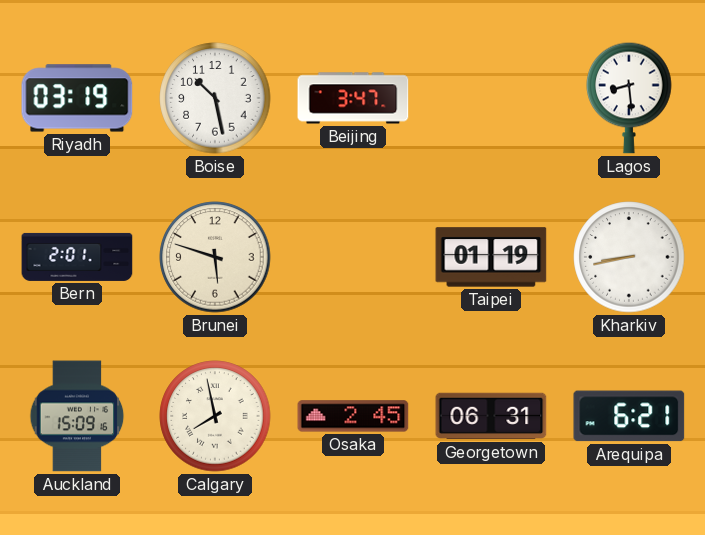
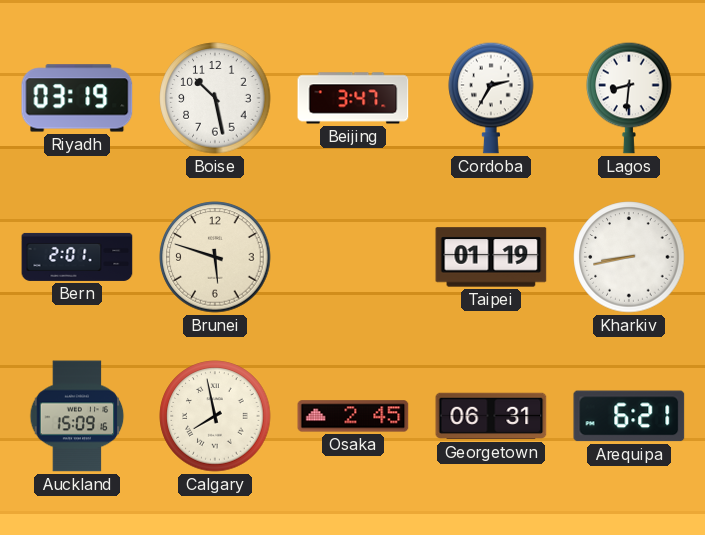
Cordoba: none -> 2:35 (491, 98)
Lagos: 8:29 -> 8:31 (629, 98)
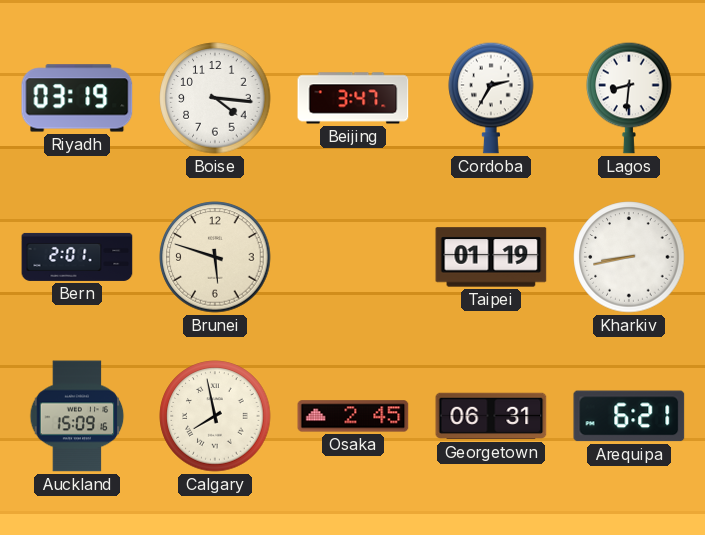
Boise: 10:28 -> 4:16 (215, 98)
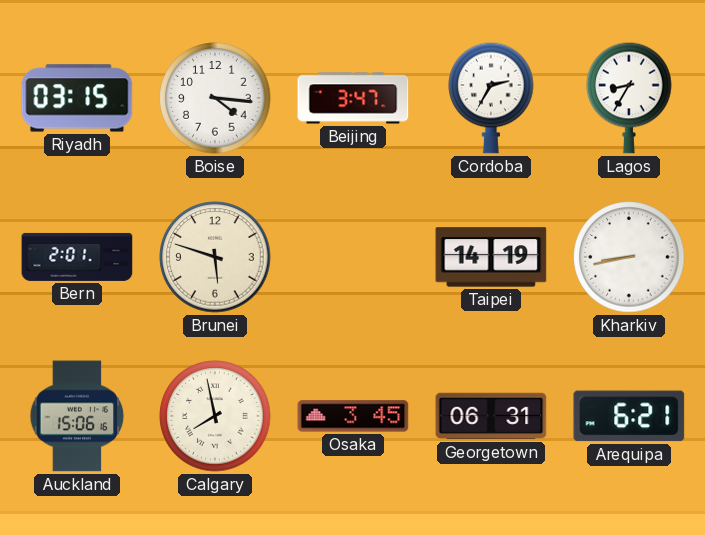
Riyadh: 03:19 -> 03:15 (77, 98)
Lagos: 8:31 -> 8:35 (629, 98)
Taipei: 01:19 -> 14:19 (491, 257)
Auckland: 15:09 -> 15:06 (77, 416)
Osaka: 2:45 -> 3:45 (353, 416)
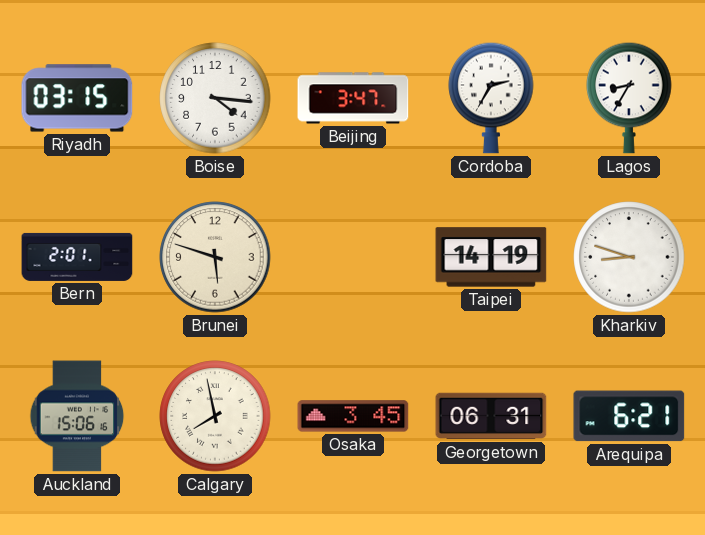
Kharkiv: 8:43 -> 8:48 (629, 257)
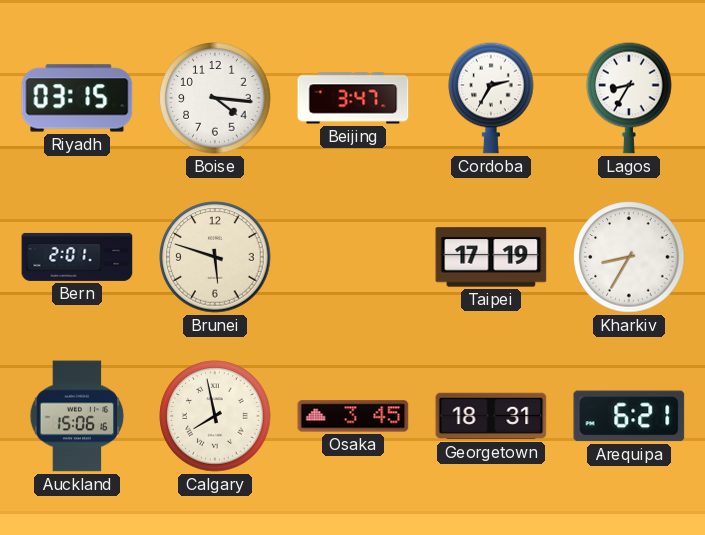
Taipei: 14:19 -> 17:19 (491, 257)
Kharkiv: 8:48 -> 8:35 (629, 257)
Georgetown: 06:31 -> 18:31 (491, 416)
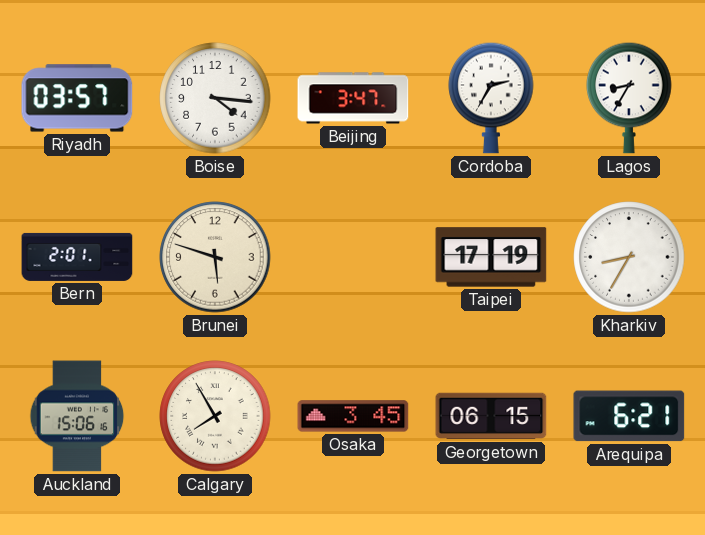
Riyadh: 03:15 -> 03:57 (77, 98)
Calgary: 7:58 -> 7:55 (215, 416)
Georgetown: 18:31 -> 06:15 (491, 416)
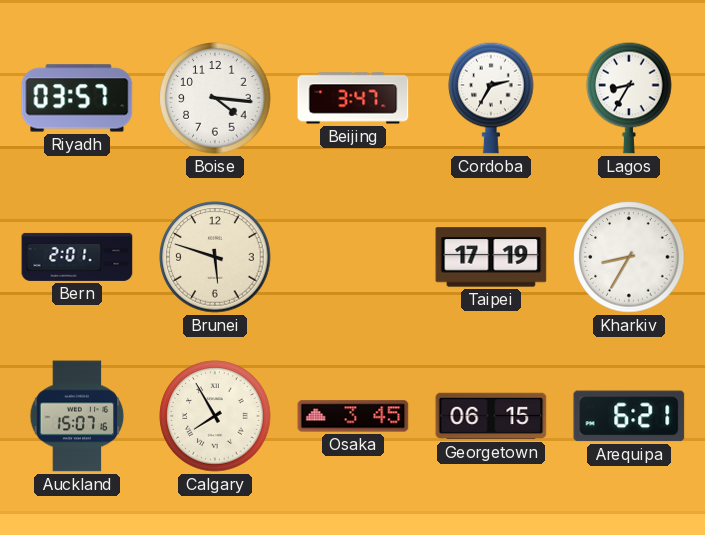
Auckland: 15:06 -> 15:07 (77, 416)
